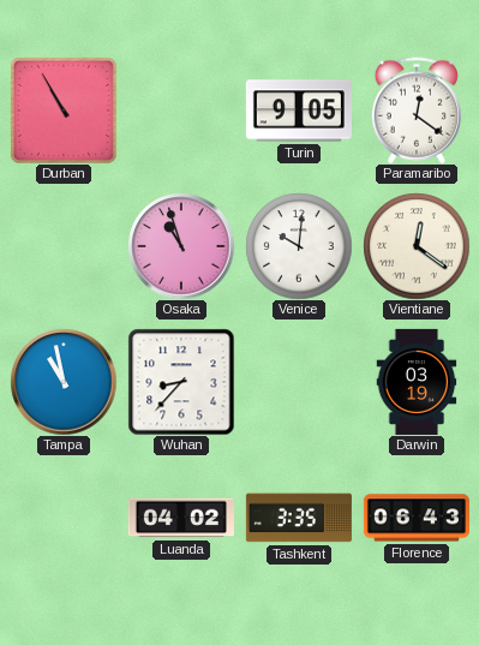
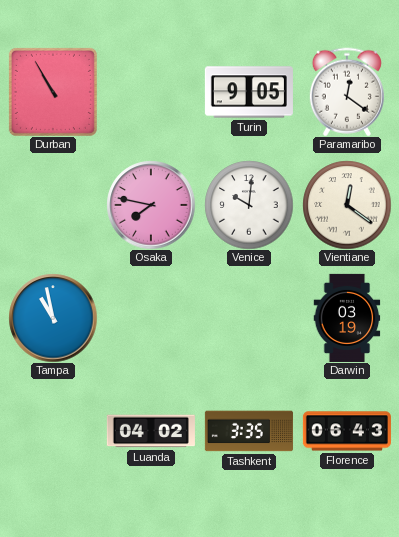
Osaka: 10:57 -> 7:47 (151, 205)
Wuhan: 8:37 -> none (181, 382)
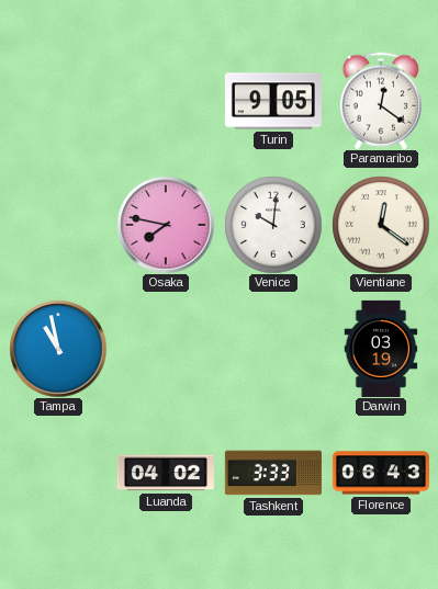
Durban: 10:55 -> none (53, 92)
Tashkent: 3:35 -> 3:33 (273, 473)
